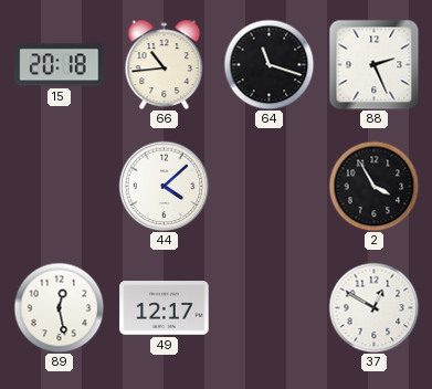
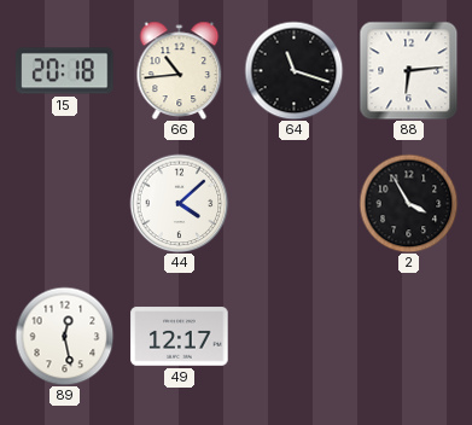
88: 2:26 -> 6:14 (408, 70)
37: 12:50 -> none (373, 307)
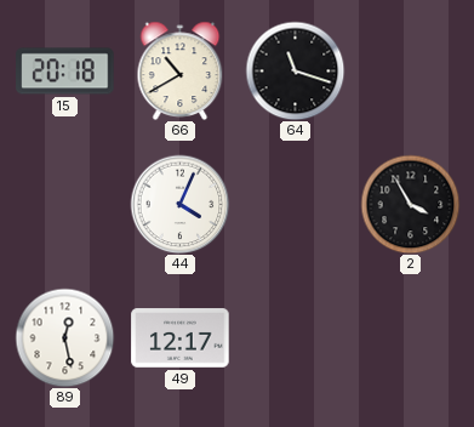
66: 10:44 -> 10:40 (181, 70)
88: 6:14 -> none (408, 70)
44: 4:08 -> 4:04 (179, 204)
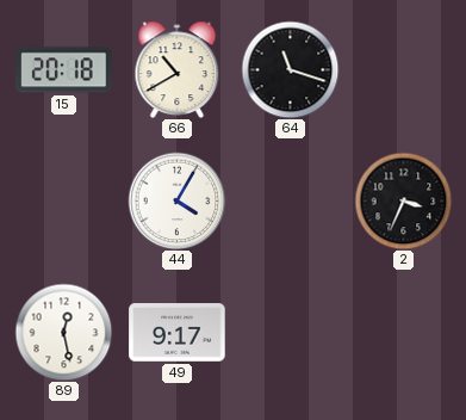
44: 4:04 -> 4:05 (176, 200)
2: 3:55 -> 3:34 (403, 200)
49: 12:17 -> 9:17 (178, 333)
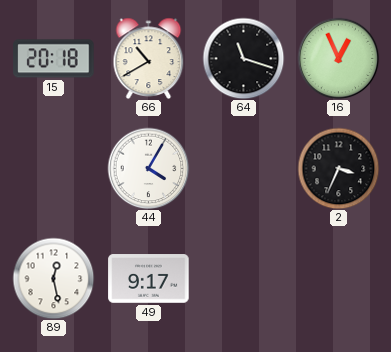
16: none -> 12:56 (338, 58)
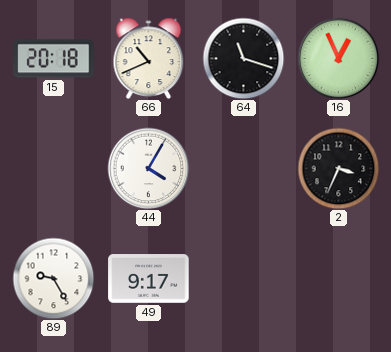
66: 10:40 -> 10:41 (149, 58)
89: 12:28 -> 9:25 (53, 278)
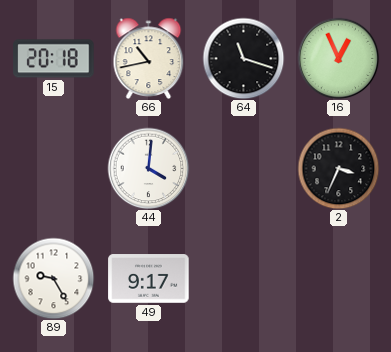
66: 10:41 -> 10:43 (149, 58)
44: 4:05 -> 4:01 (148, 168)
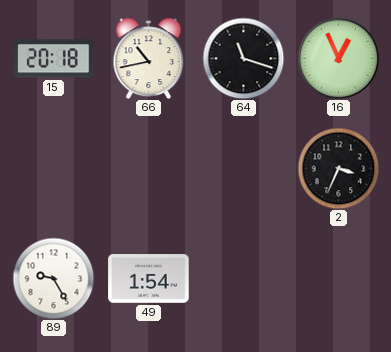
44: 4:01 -> none (148, 168)
49: 9:17 -> 1:54 (149, 279)
